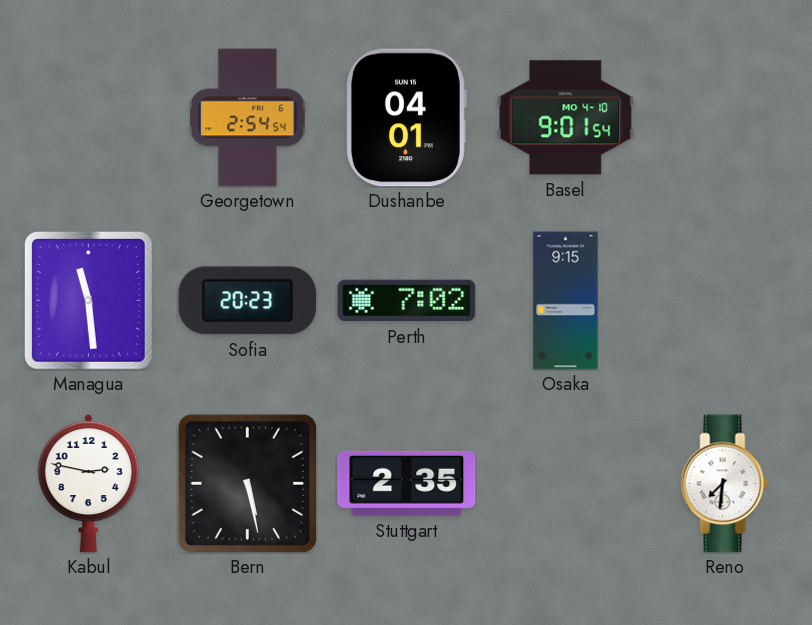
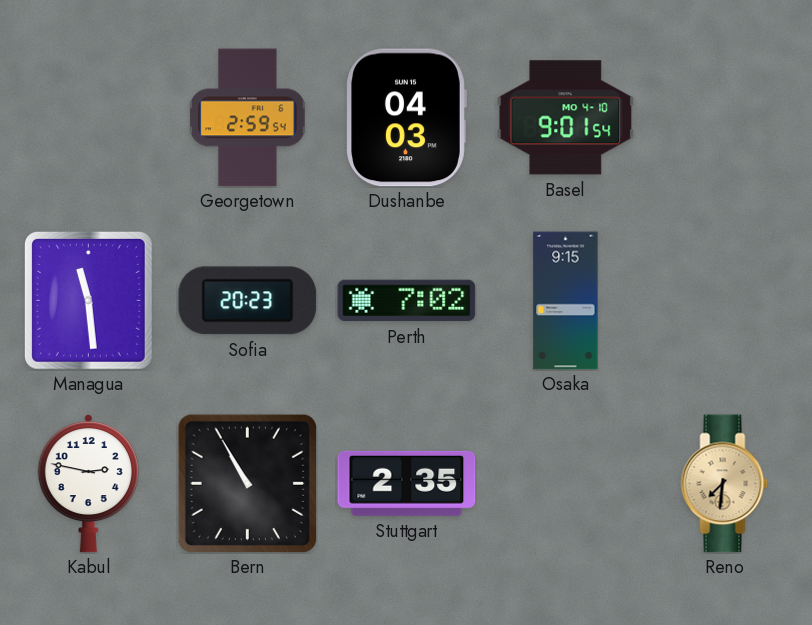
Georgetown: 2:54 -> 2:59 (248, 118)
Dushanbe: 04:01 -> 04:03 (406, 118)
Bern: 5:28 -> 10:55 (247, 483)
Reno dial: white -> champagne (725, 484)
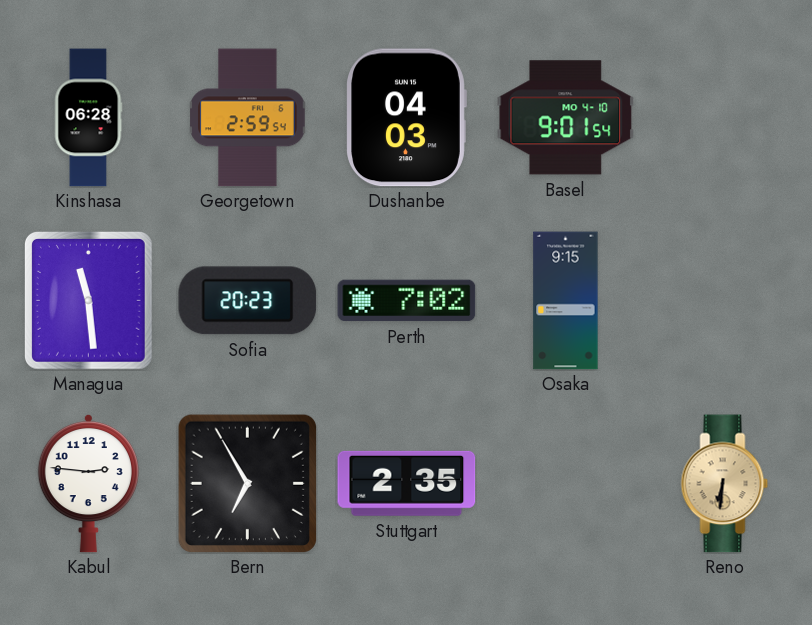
Kinshasa: none -> 06:28 (88, 118)
Kabul: 2:47 -> 2:46 (88, 483)
Bern: 10:55 -> 6:55 (247, 483)
Reno: 7:31 -> 6:31 (725, 484)
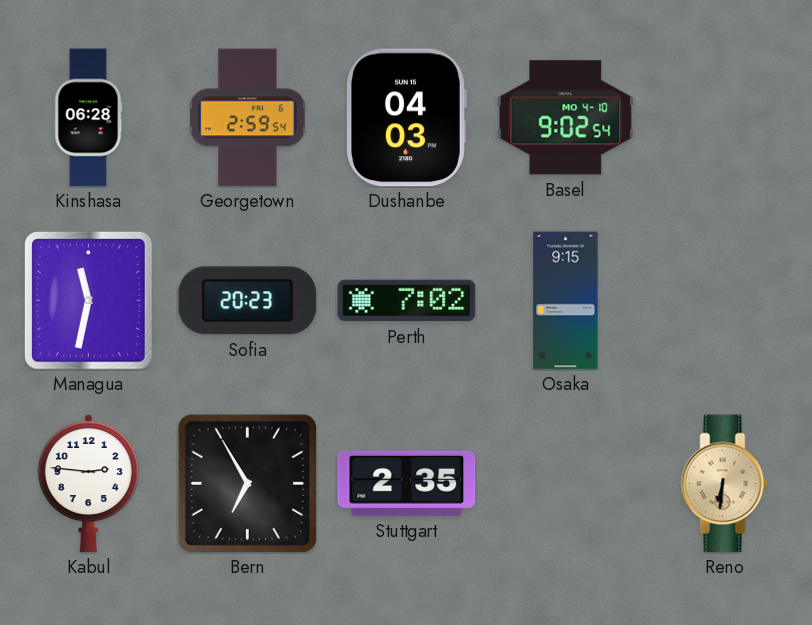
Basel: 9:01 -> 9:02 (566, 118)
Managua: 11:29 -> 11:32 (88, 300)
